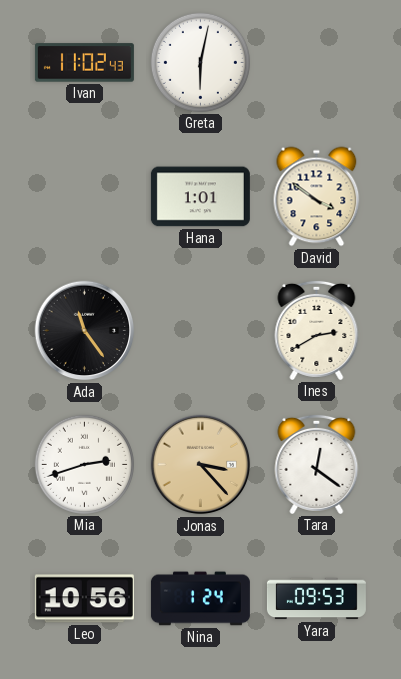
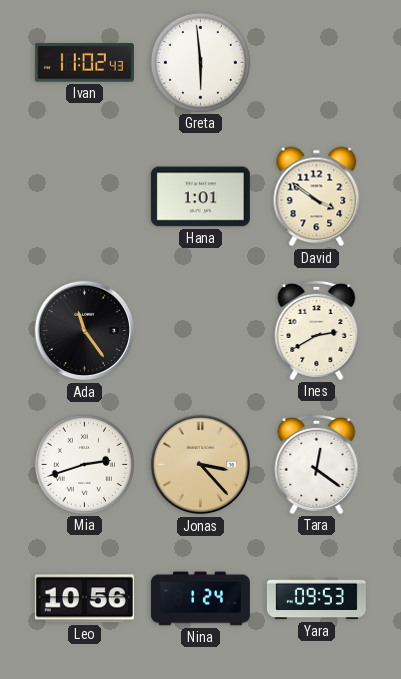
Greta: 6:02 -> 5:59 (200, 62)
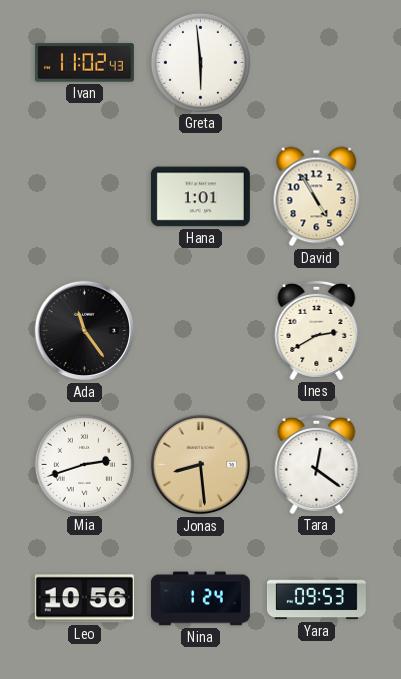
David: 3:51 -> 4:55 (317, 197)
Jonas: 3:23 -> 8:29 (201, 465)
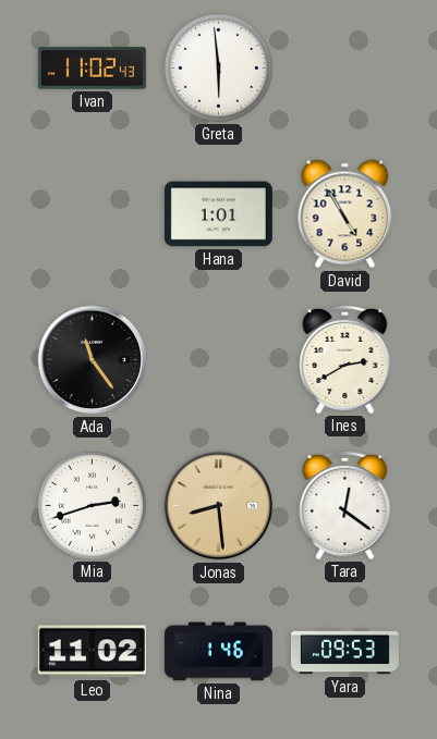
Leo: 10:56 -> 11:02 (92, 652)
Nina: 1:24 -> 1:46 (218, 652)
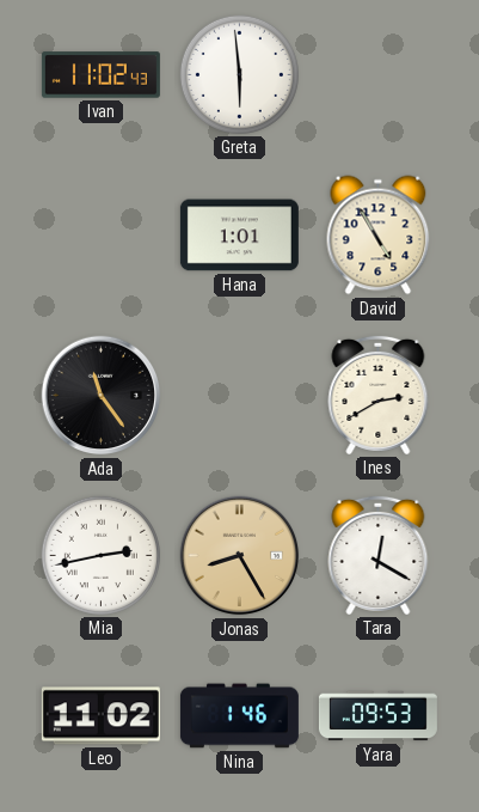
Mia: 2:42 -> 2:43 (100, 555)
Jonas: 8:29 -> 8:25 (240, 556)
Tara: 12:21 -> 12:20 (379, 555)
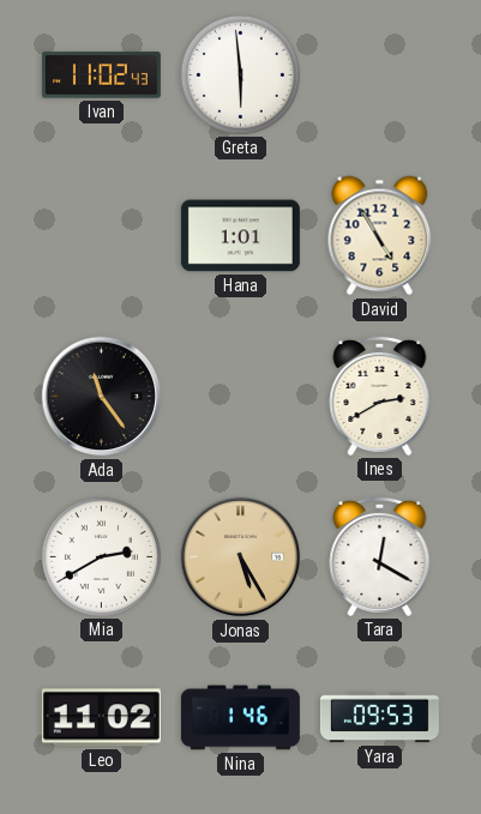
Mia: 2:43 -> 2:40 (101, 556)
Jonas: 8:25 -> 5:25 (241, 557)
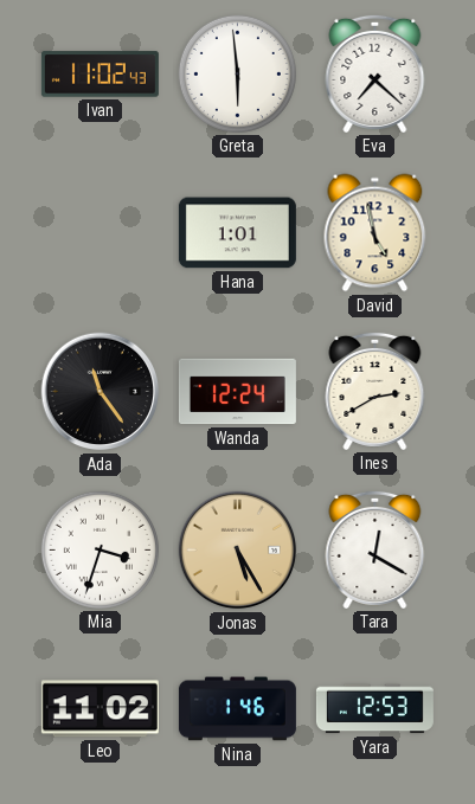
Eva: none -> 7:22 (375, 73)
David: 4:55 -> 4:58 (375, 233)
Wanda: none -> 12:24 (237, 392)
Mia: 2:40 -> 3:33 (100, 549)
Yara: 09:53 -> 12:53 (374, 709)
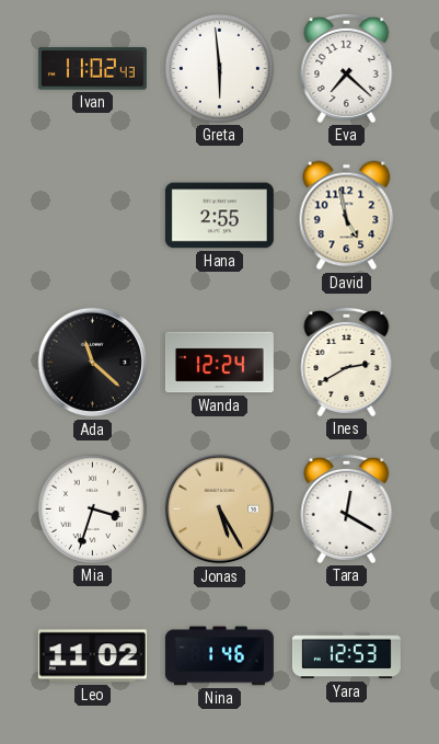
Hana: 1:01 -> 2:55 (219, 216)
Ada: 11:24 -> 11:22 (93, 363)
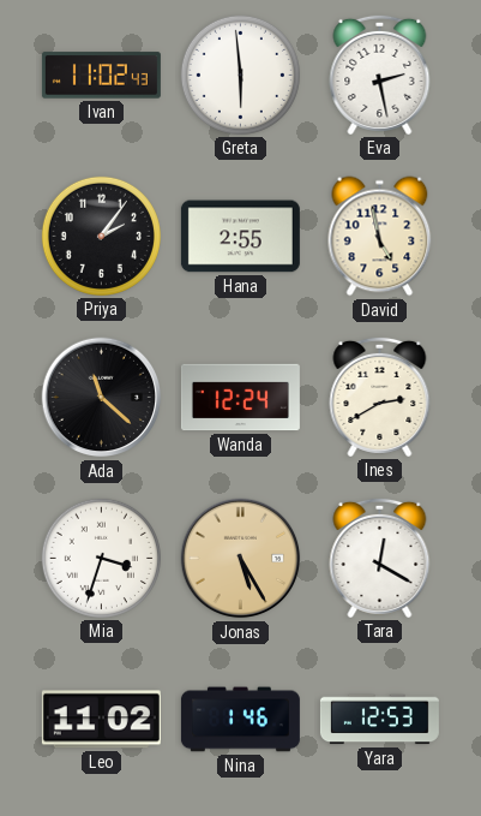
Eva: 7:22 -> 2:28 (380, 75)
Priya: none -> 2:06 (101, 236)
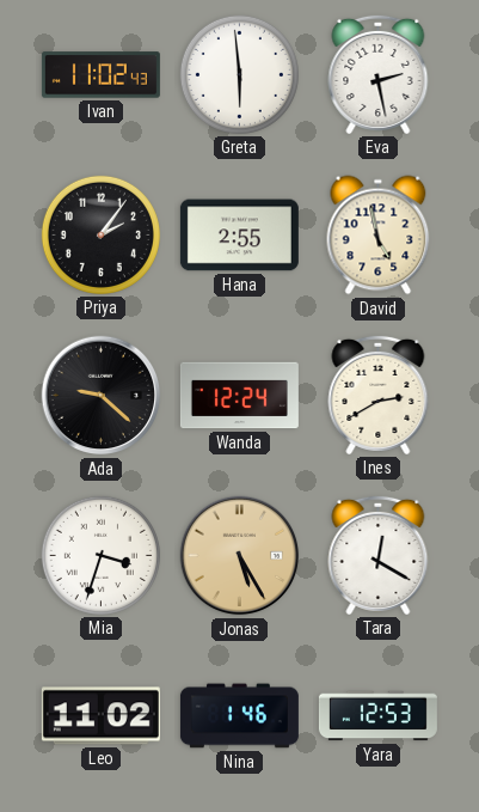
Ada: 11:22 -> 9:22 (102, 396)
